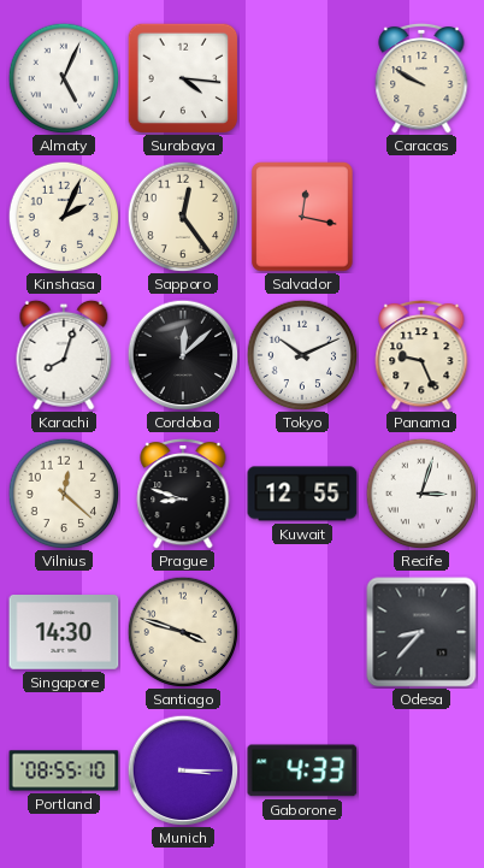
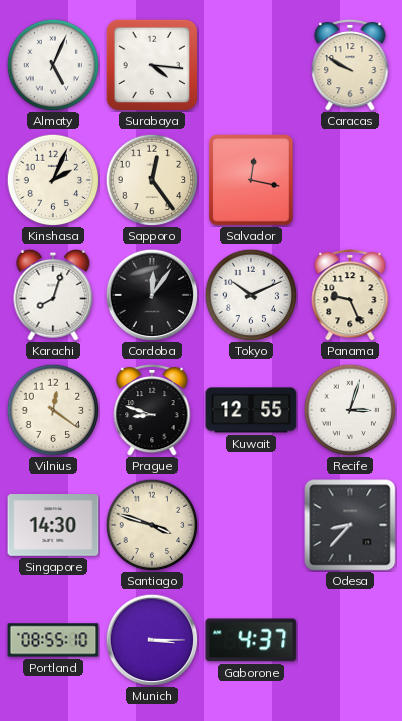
Cordoba: 12:08 -> 12:06 (152, 295)
Vilnius: 12:22 -> 12:21 (53, 410)
Gaborone: 4:33 -> 4:37 (251, 640)
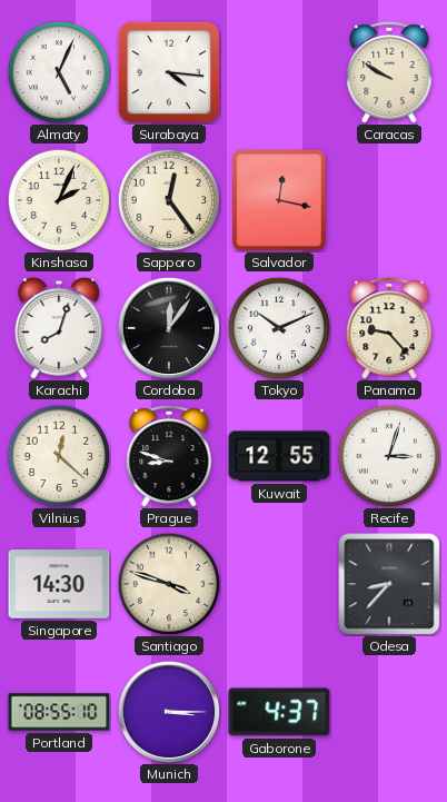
Panama: 9:26 -> 9:23 (389, 328)
Vilnius: 12:21 -> 12:22 (59, 456)
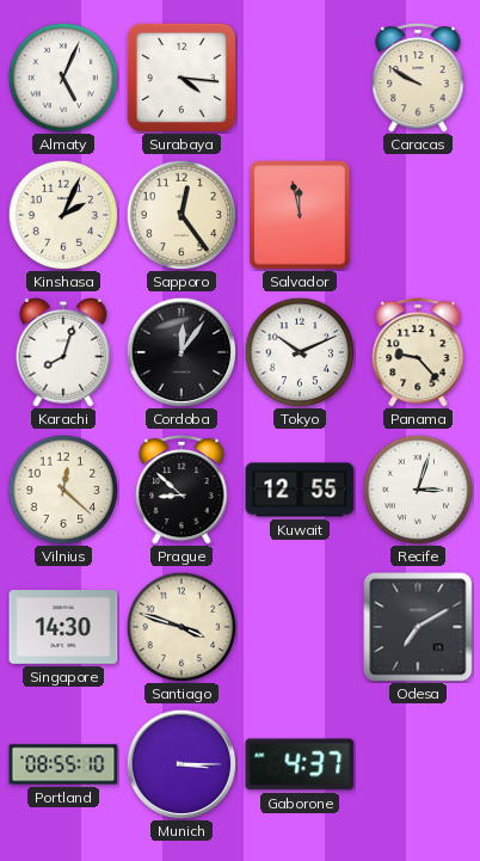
Salvador: 12:17 -> 11:58 (300, 215)
Prague: 8:48 -> 8:52 (181, 490)
Odesa: 8:37 -> 7:10 (418, 627)
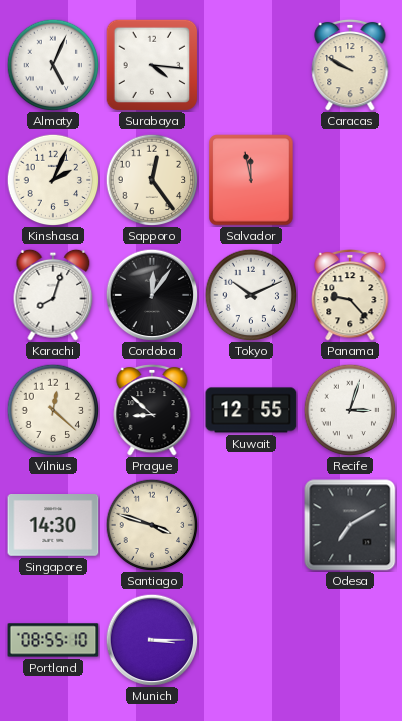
Gaborone: 4:37 -> none (300, 764)
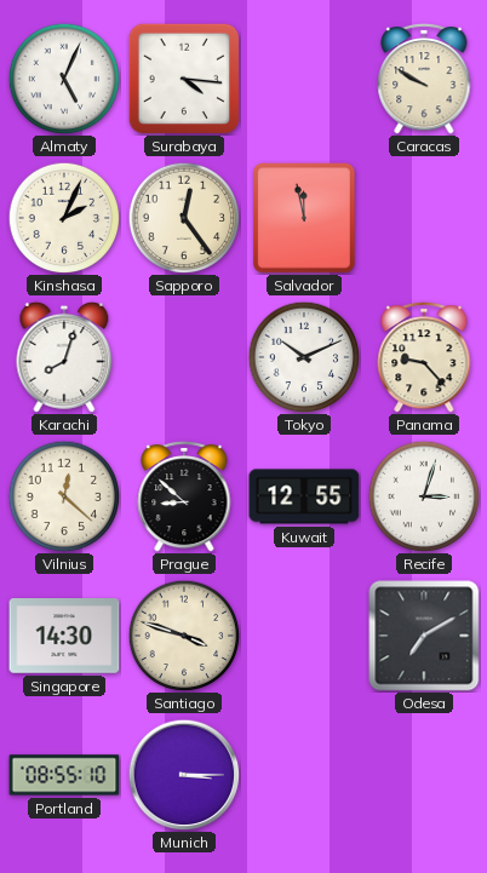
Cordoba: 12:06 -> none (152, 295)
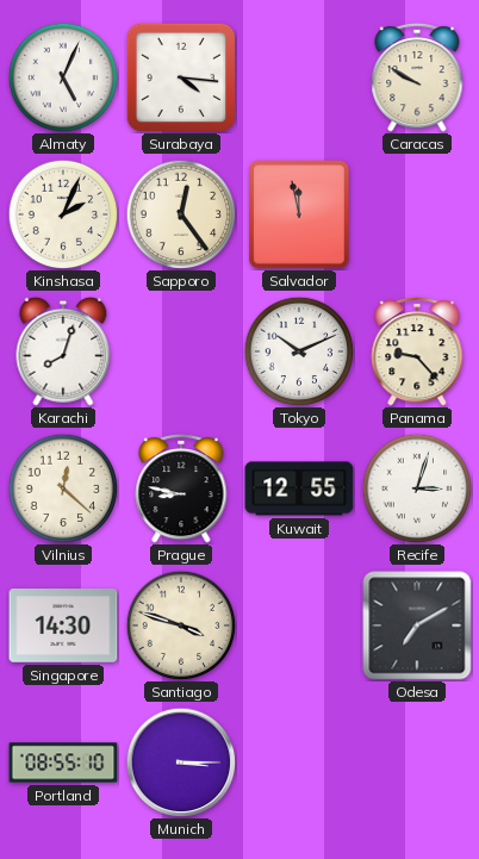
Prague: 8:52 -> 8:47 (181, 488)
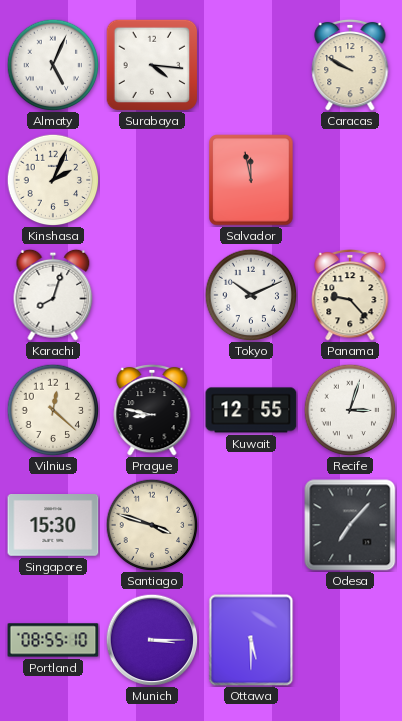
Sapporo: 12:24 -> none (181, 214)
Singapore: 14:30 -> 15:30 (53, 526)
Odesa: 7:10 -> 7:07 (350, 525)
Ottawa: none -> 5:30 (251, 640)
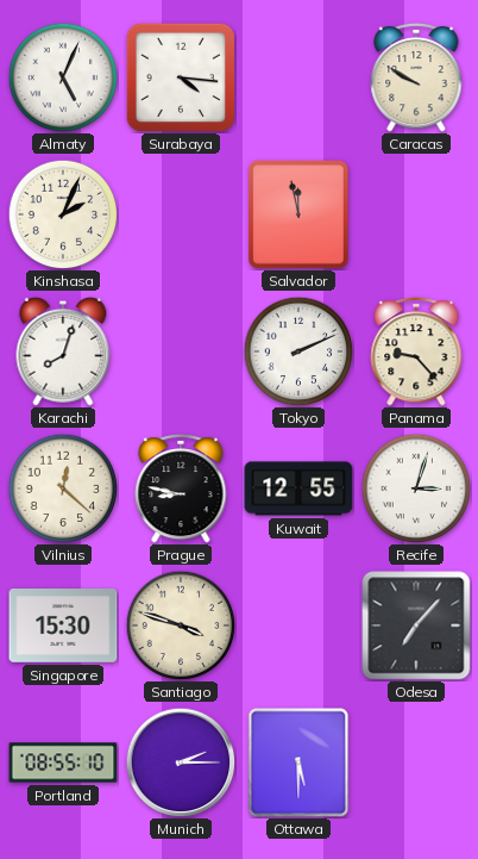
Tokyo: 10:11 -> 2:11 (298, 351)
Munich: 3:15 -> 2:15 (181, 762)
